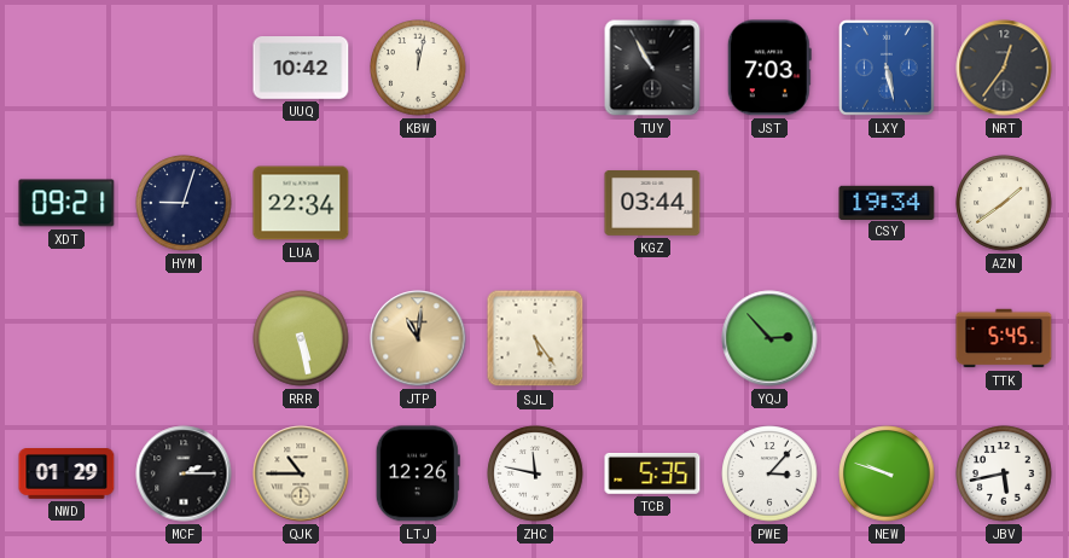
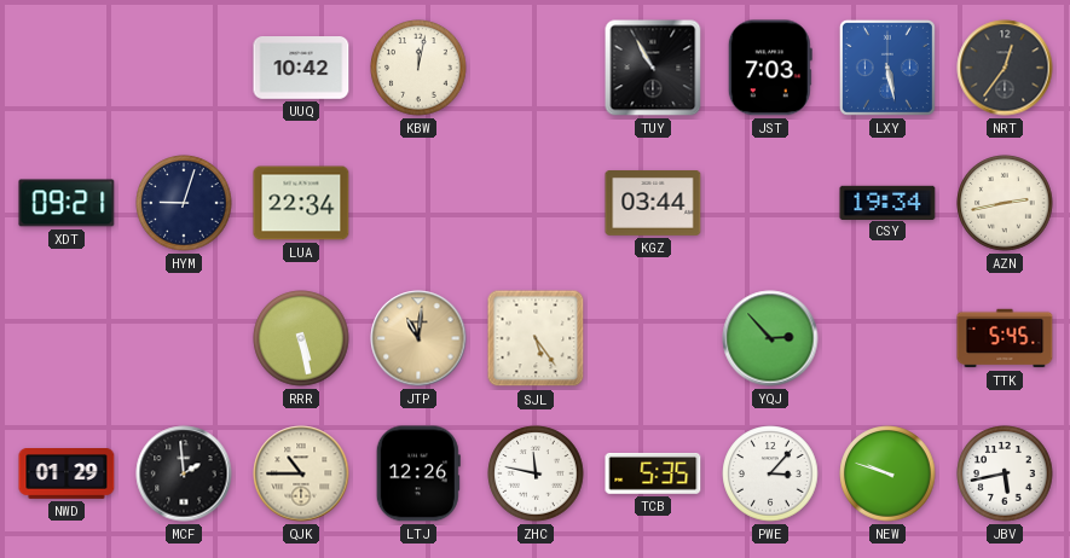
AZN: 1:39 -> 2:43 (1005, 203)
MCF: 2:15 -> 1:59 (184, 473)
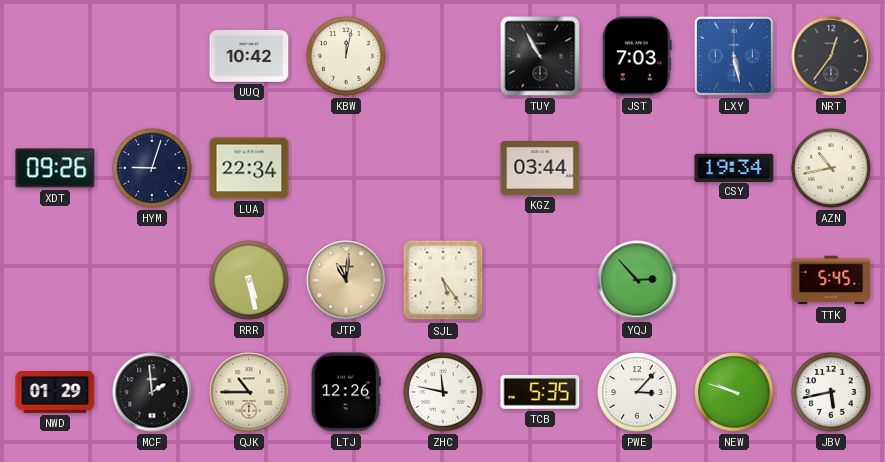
XDT: 09:21 -> 09:26 (55, 168)
AZN: 2:43 -> 10:43 (831, 168)
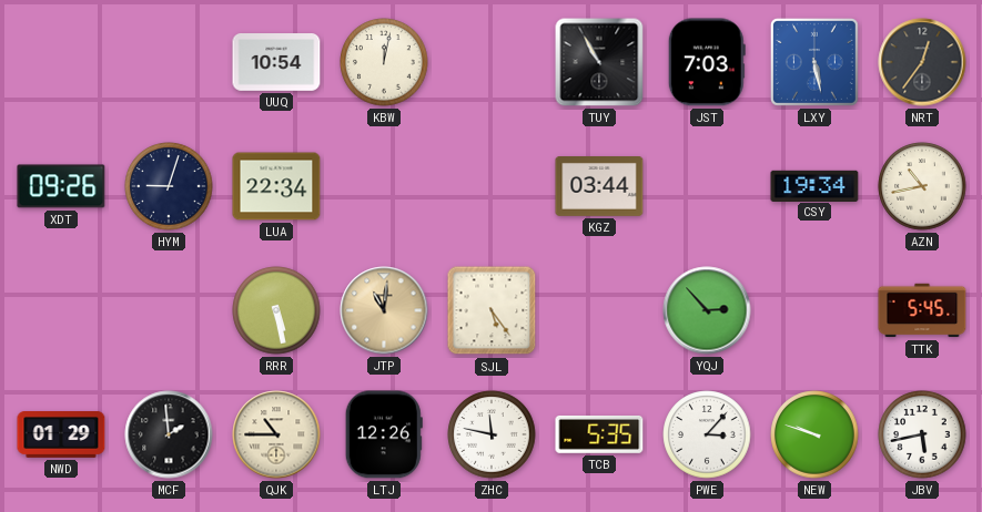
UUQ: 10:42 -> 10:54 (276, 63)
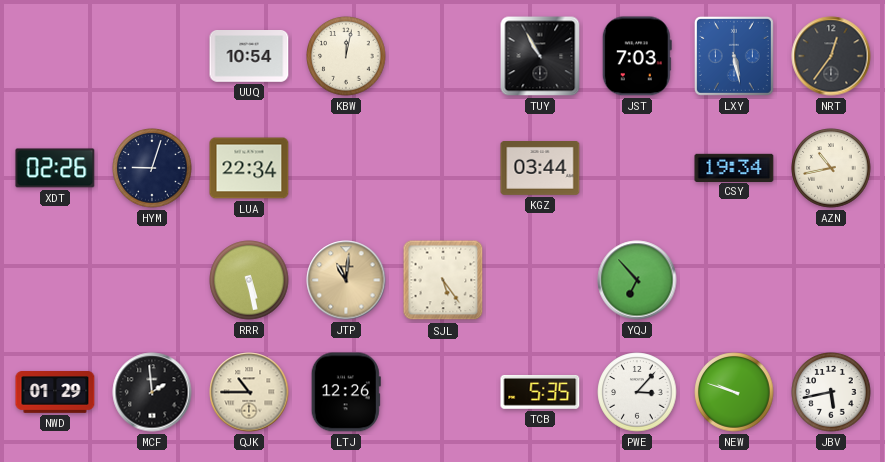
XDT: 09:26 -> 02:26 (55, 168)
YQJ: 2:53 -> 6:53 (637, 280)
TTK: 5:45 -> none (922, 310)
ZHC: 11:47 -> none (492, 434)
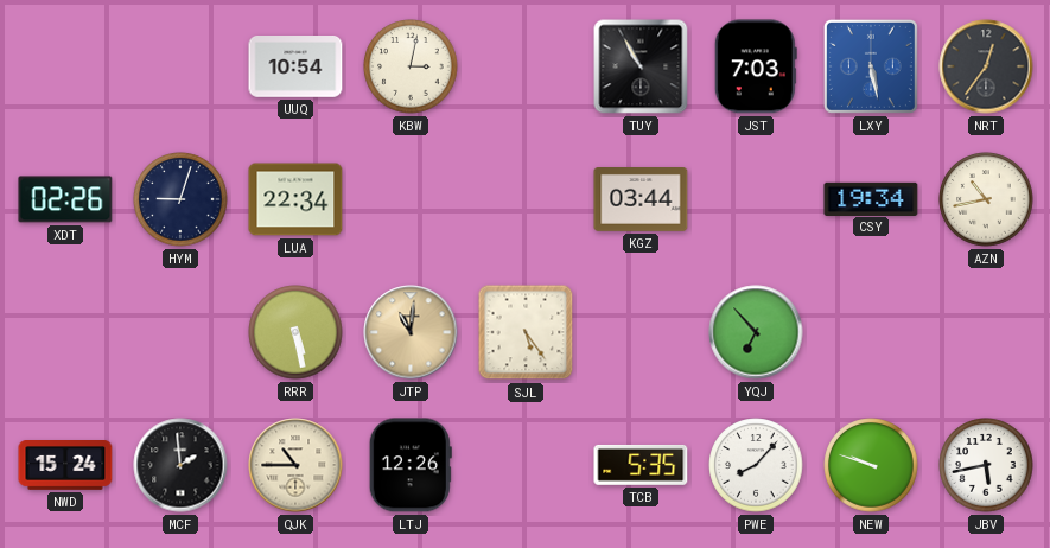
KBW: 12:02 -> 3:02 (411, 66)
NWD: 01:29 -> 15:24 (65, 466)
PWE: 3:07 -> 8:07 (756, 465)
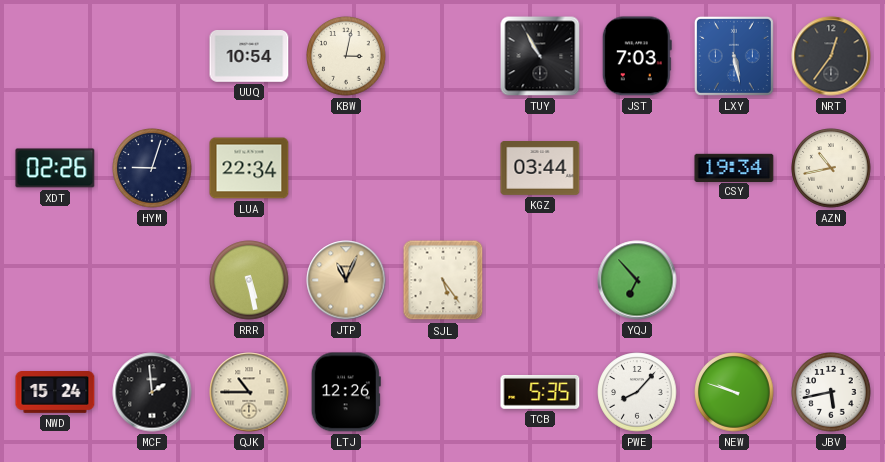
JTP: 11:01 -> 11:04 (346, 280)
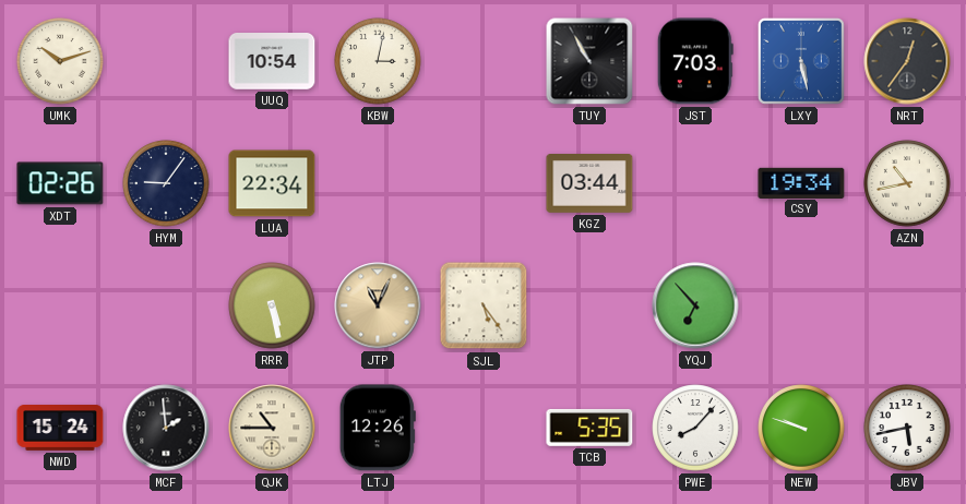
UMK: none -> 10:12 (60, 61)
HYM: 9:03 -> 9:06 (166, 183)
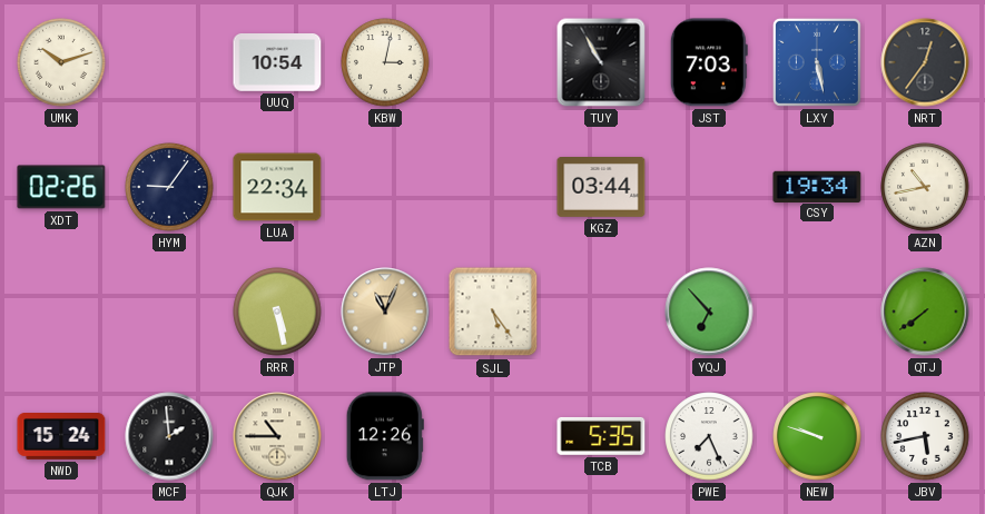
QTJ: none -> 7:39 (925, 312)
PWE: 8:07 -> 7:26 (709, 436)
